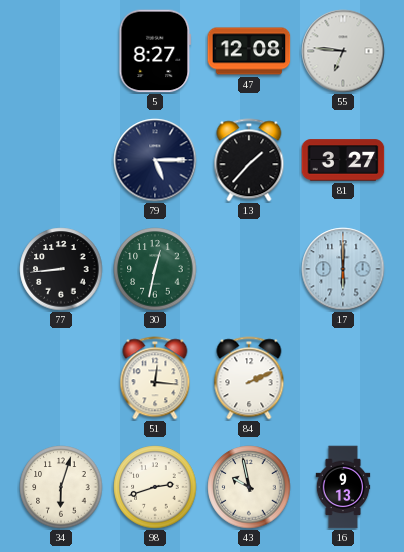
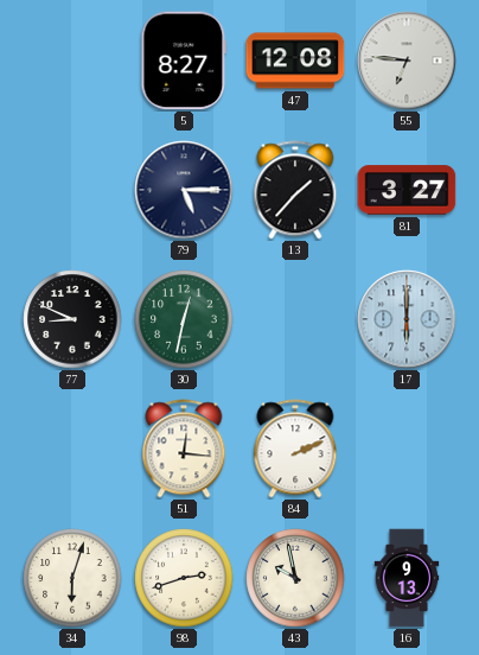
77: 8:44 -> 8:49 (72, 319)
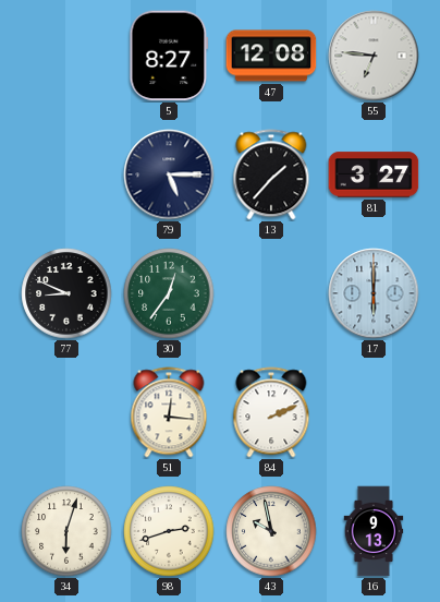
30: 12:32 -> 12:36 (169, 293)
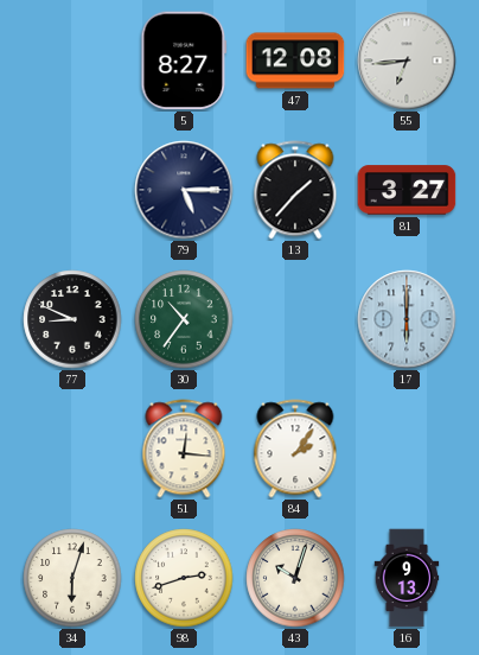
55: 6:46 -> 6:44 (407, 61)
30: 12:36 -> 10:36 (184, 319)
84: 2:11 -> 2:06 (295, 449)
43: 9:58 -> 10:03 (295, 578)
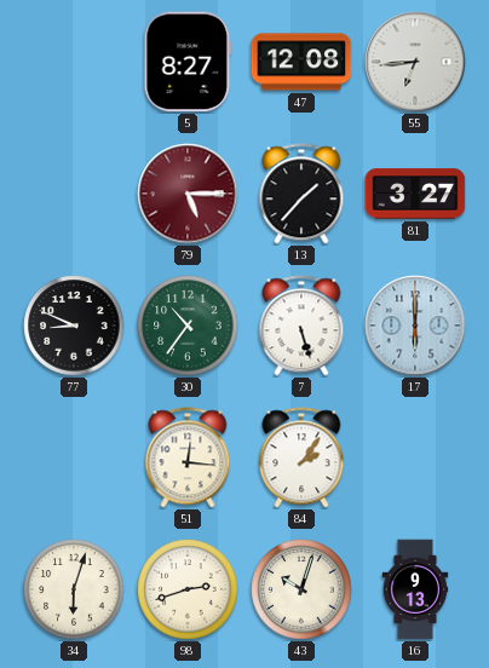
79 dial: navy -> burgundy (188, 194)
7: none -> 5:27 (301, 326)
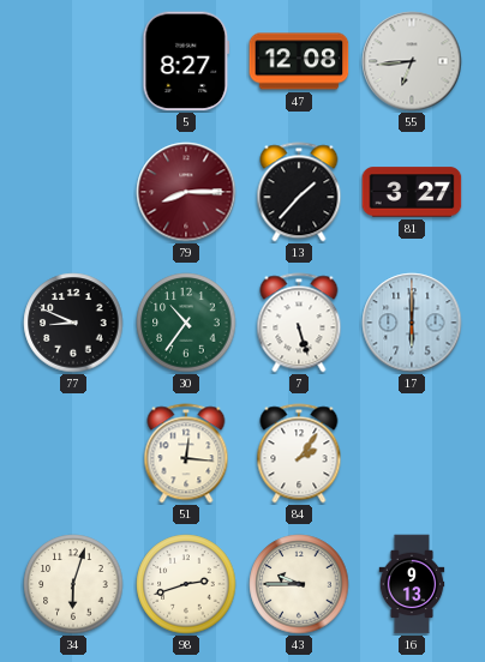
79: 5:15 -> 8:15 (186, 192)
43: 10:03 -> 9:45 (299, 584)
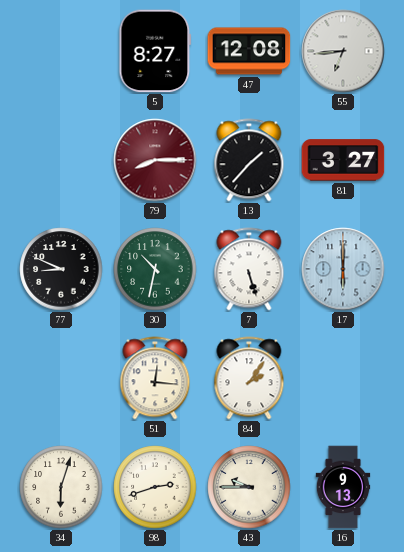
30: 10:36 -> 10:32 (155, 269)
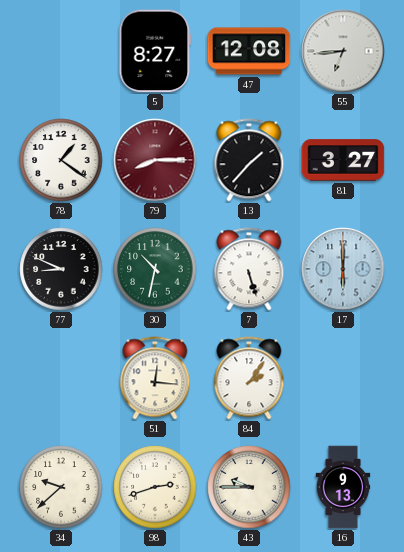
78: none -> 1:21 (61, 160)
34: 6:03 -> 9:38 (61, 487)
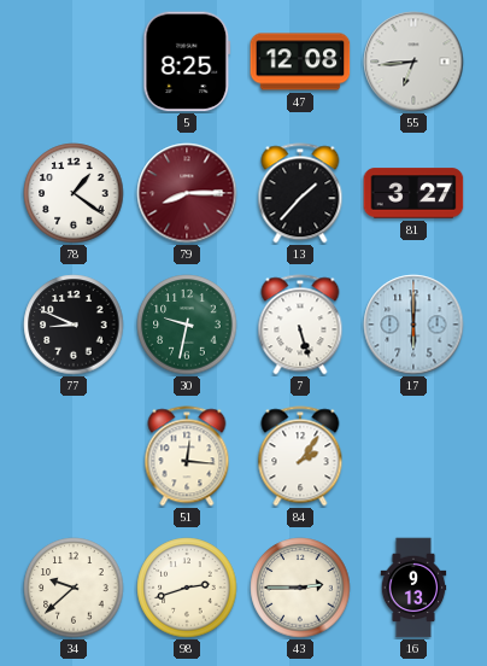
5: 8:27 -> 8:25 (187, 62)
30: 10:32 -> 9:32 (187, 325)
43: 9:45 -> 2:45 (300, 588)
